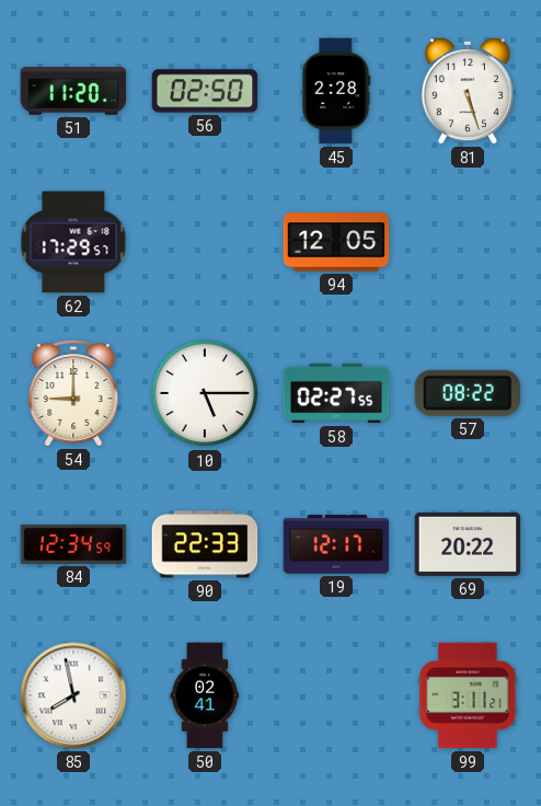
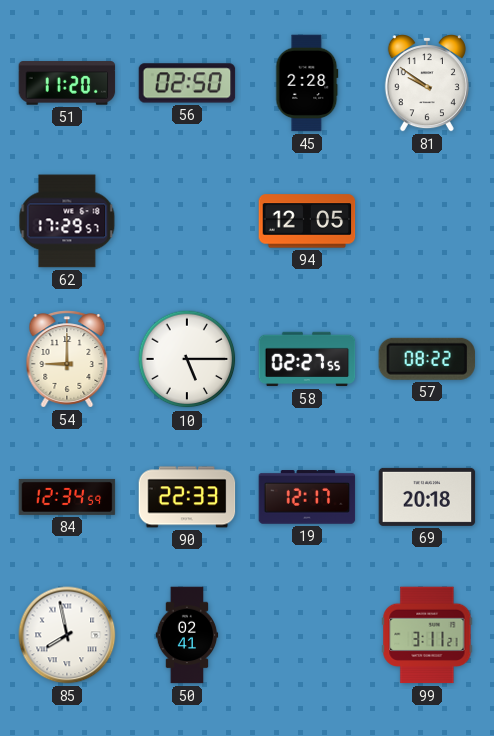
81: 5:27 -> 9:51 (427, 83)
69: 20:22 -> 20:18 (427, 497)
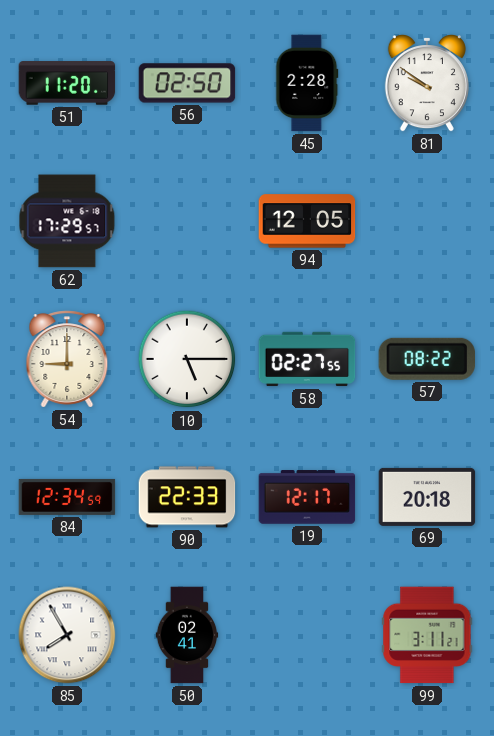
85: 7:58 -> 7:55 (67, 635)
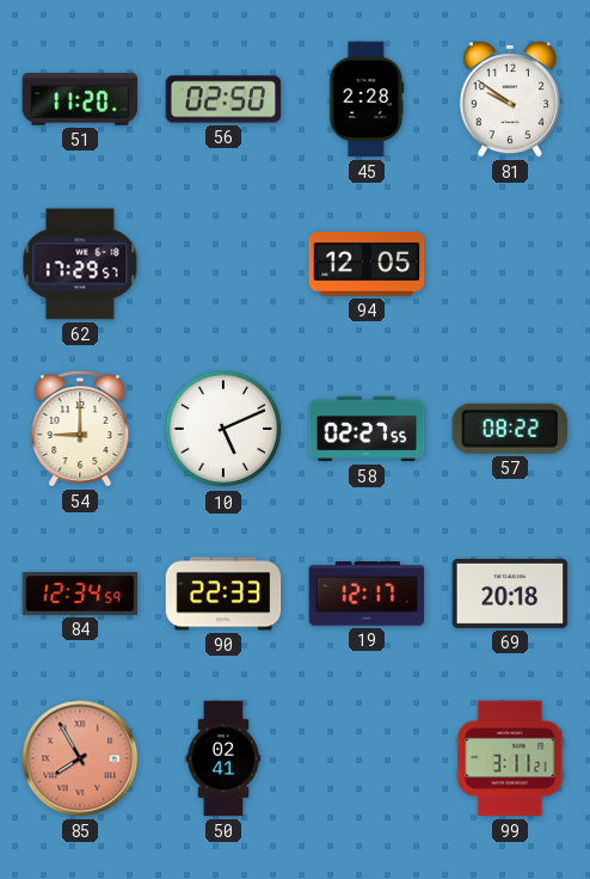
10: 5:15 -> 5:11 (223, 429)
85 dial: white -> salmon (80, 758)
